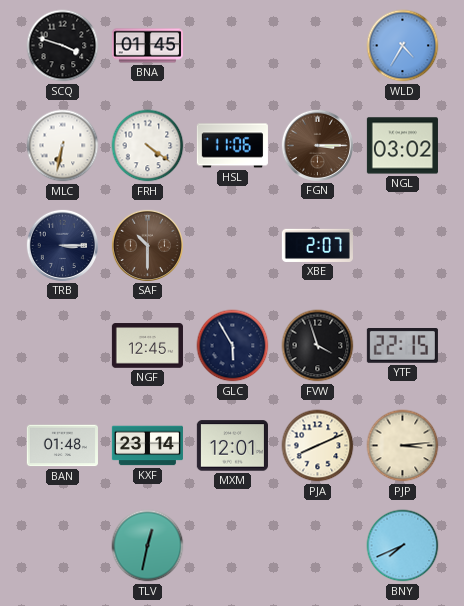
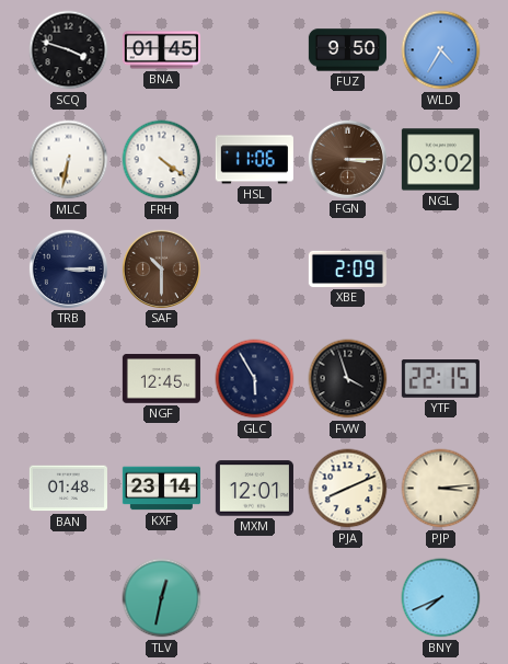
FUZ: none -> 9:50 (347, 50)
XBE: 2:07 -> 2:09 (347, 268)
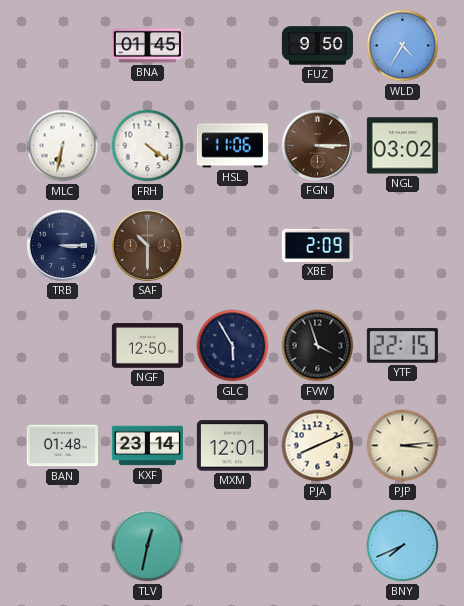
SCQ: 3:48 -> none (69, 50)
NGF: 12:45 -> 12:50 (147, 346)
